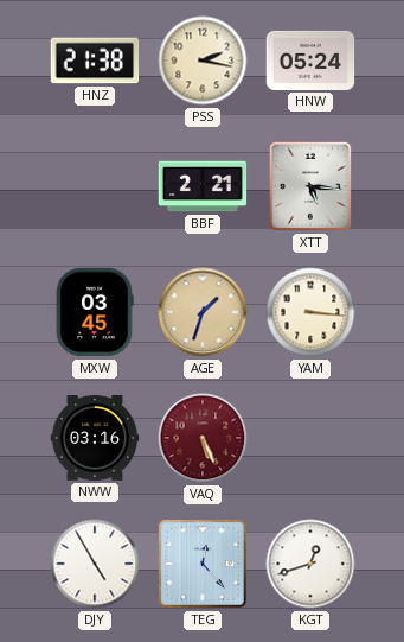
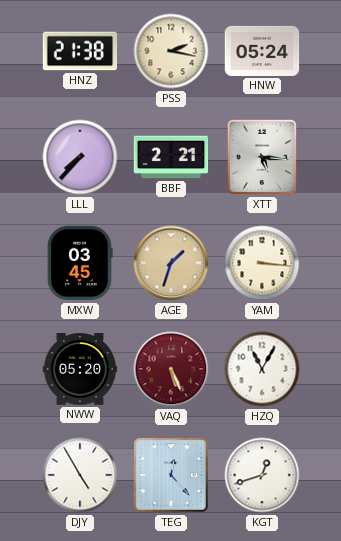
LLL: none -> 7:37 (80, 157)
NWW: 03:16 -> 05:20 (80, 370)
HZQ: none -> 11:05 (262, 369)
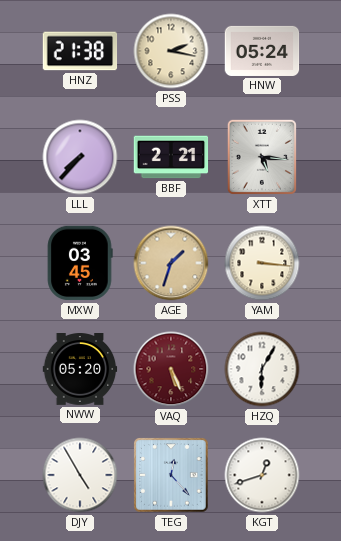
HZQ: 11:05 -> 6:05 (262, 369)
